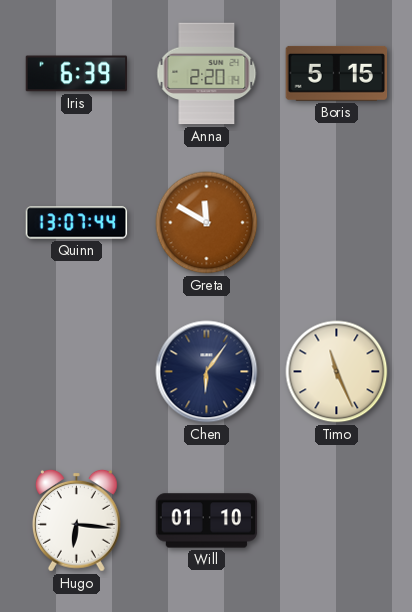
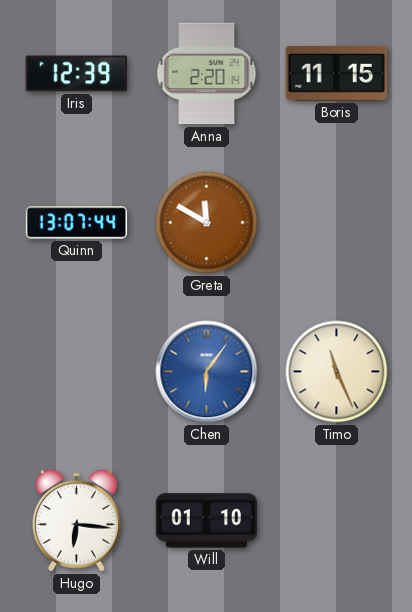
Iris: 6:39 -> 12:39 (77, 74)
Boris: 5:15 -> 11:15 (337, 73)
Chen dial: navy -> blue (207, 372)
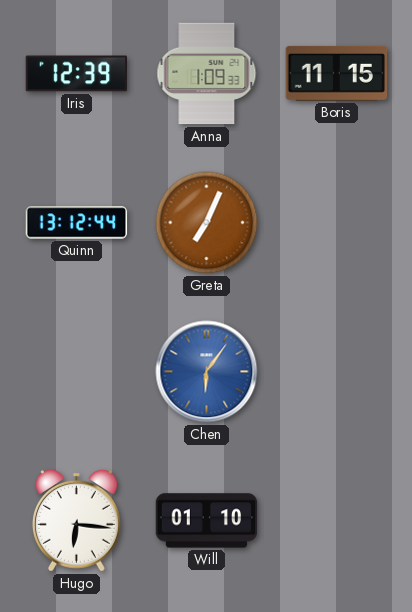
Anna: 2:20 -> 1:09 (207, 74)
Quinn: 13:07 -> 13:12 (77, 223)
Greta: 11:50 -> 7:04 (207, 223)
Timo: 11:26 -> none (337, 372)
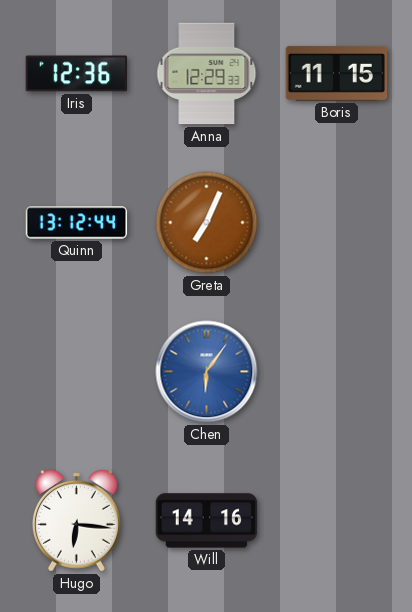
Iris: 12:39 -> 12:36 (77, 74)
Anna: 1:09 -> 12:29 (207, 74)
Will: 01:10 -> 14:16 (207, 521)
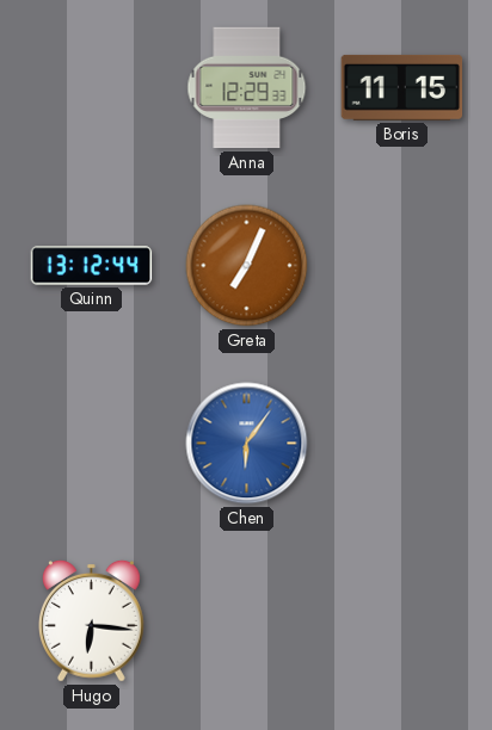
Iris: 12:36 -> none (77, 74)
Will: 14:16 -> none (207, 521)
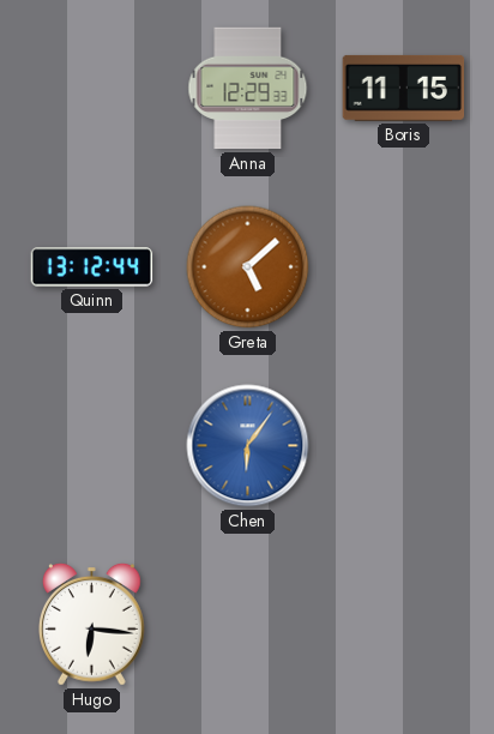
Greta: 7:04 -> 5:08 (248, 267)
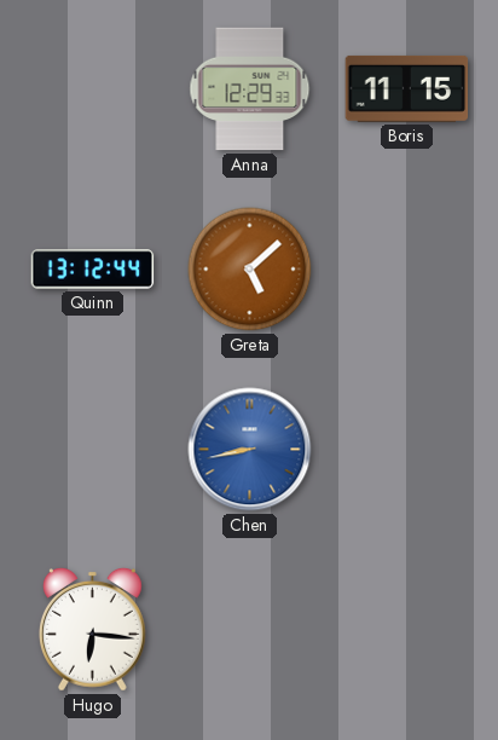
Chen: 6:06 -> 8:43 (250, 450)
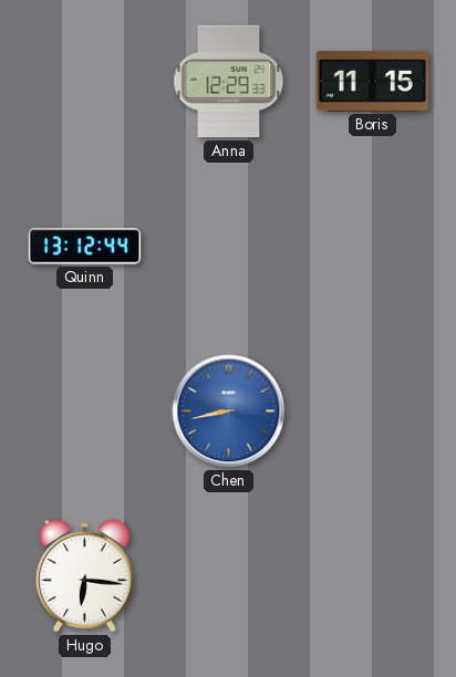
Greta: 5:08 -> none (250, 270)
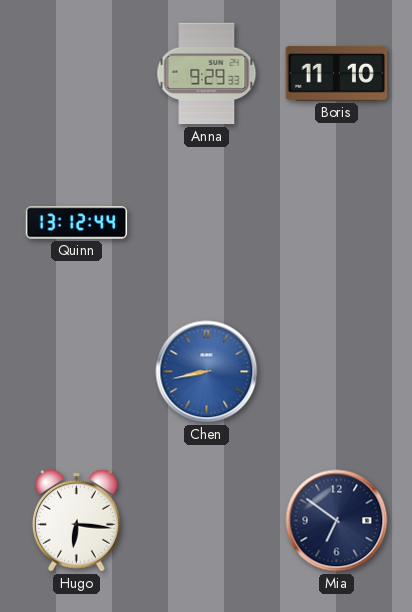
Anna: 12:29 -> 9:29 (207, 74)
Boris: 11:15 -> 11:10 (337, 73)
Mia: none -> 6:51 (337, 521)
